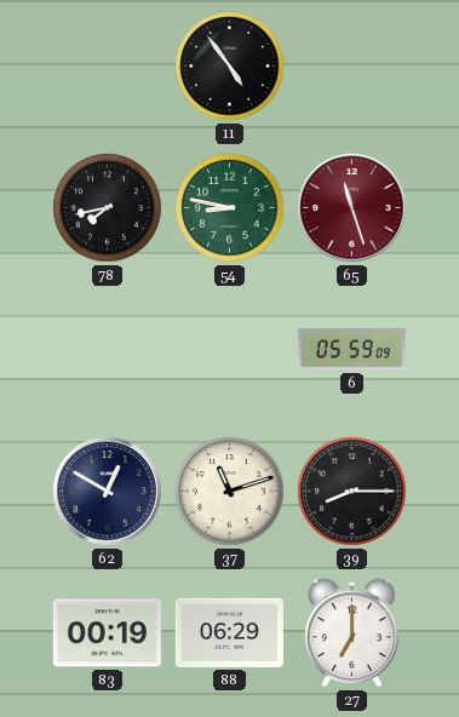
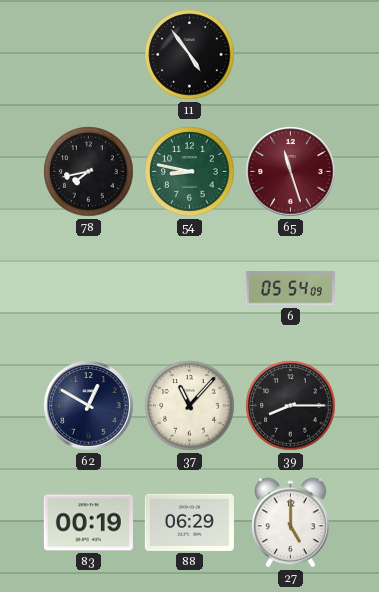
6: 05:59 -> 05:54 (290, 289)
37: 11:12 -> 11:07 (190, 406)
27: 7:00 -> 5:00 (291, 523)
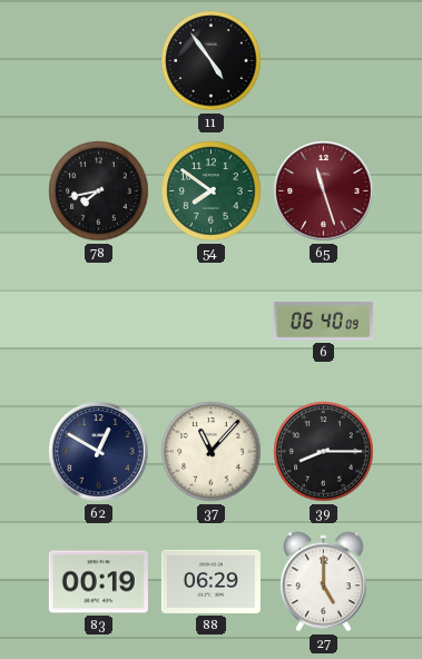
54: 8:47 -> 7:51 (212, 191)
6: 05:54 -> 06:40 (323, 322)
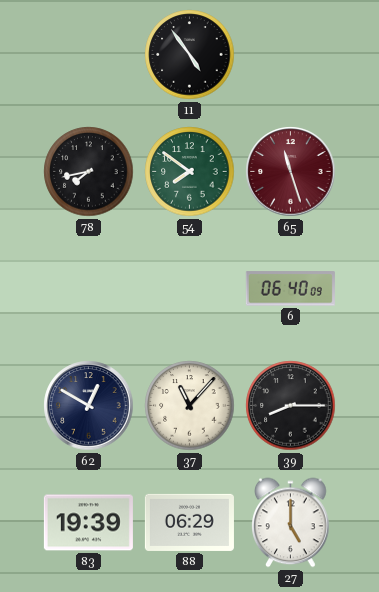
83: 00:19 -> 19:39 (88, 523)
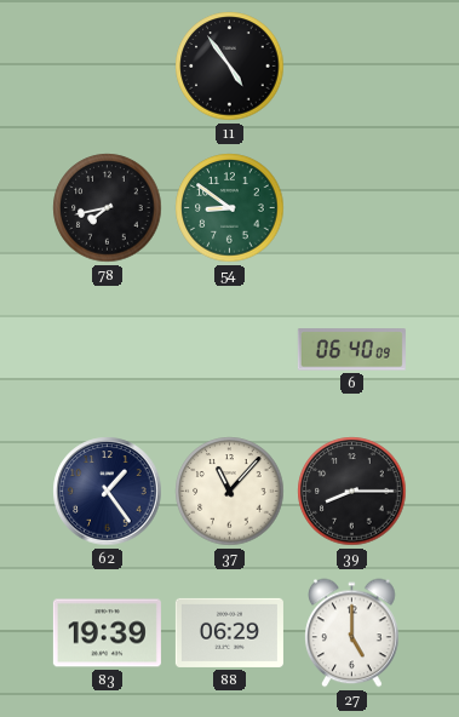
54: 7:51 -> 8:51 (230, 208)
65: 11:27 -> none (291, 172)
62: 12:50 -> 1:24 (108, 492)
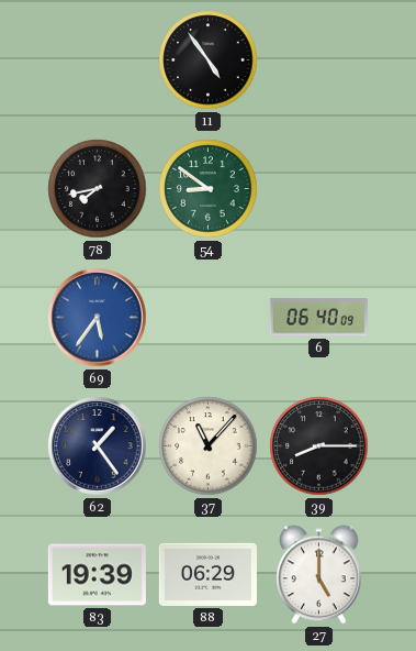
69: none -> 5:36 (98, 318)
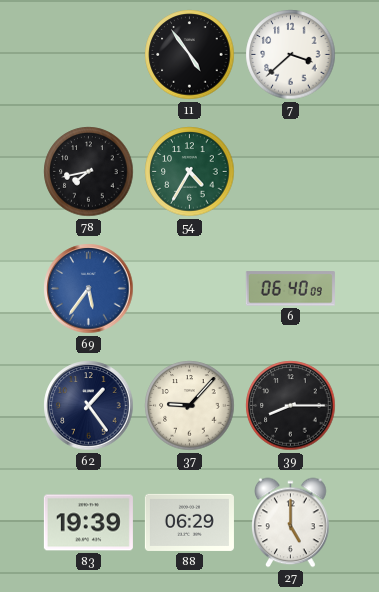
7: none -> 3:38 (291, 55)
54: 8:51 -> 4:35 (190, 172)
37: 11:07 -> 9:07 (190, 406)
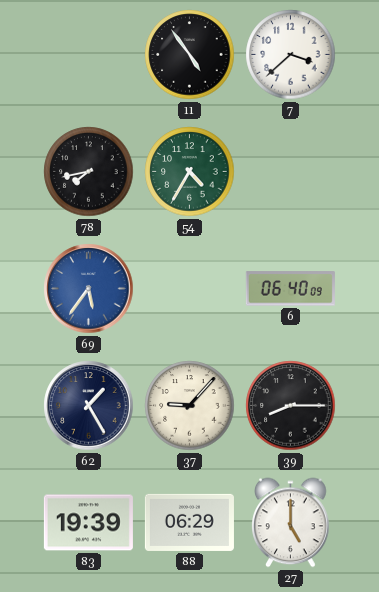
62: 1:24 -> 1:25 (89, 406)
